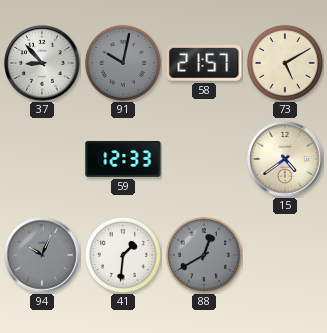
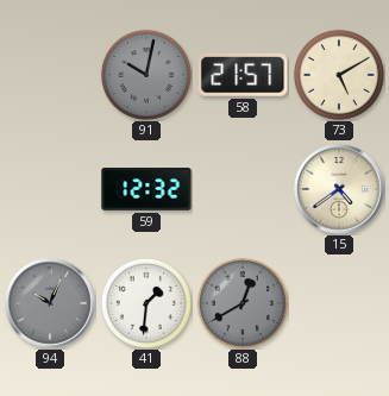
37: 8:53 -> none (42, 63)
59: 12:33 -> 12:32 (146, 190)
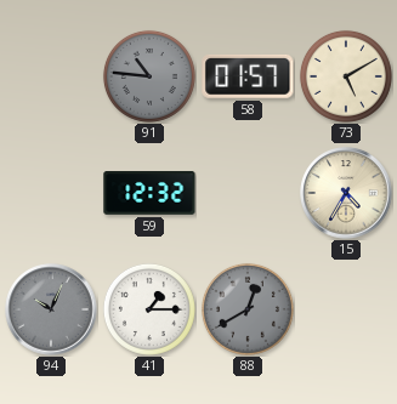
91: 10:02 -> 10:46 (149, 76)
58: 21:57 -> 01:57 (248, 76)
15: 4:39 -> 4:35 (346, 193)
41: 1:31 -> 1:15 (149, 309)
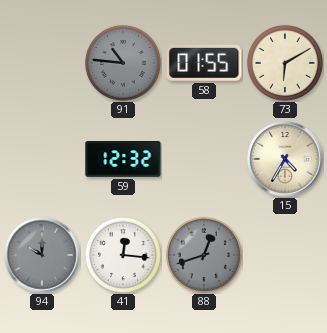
58: 01:57 -> 01:55 (204, 63)
73: 5:10 -> 6:10 (285, 63)
94: 10:04 -> 10:00 (42, 255)
41: 1:15 -> 12:16 (123, 255)
88: 12:40 -> 12:42 (204, 255)
